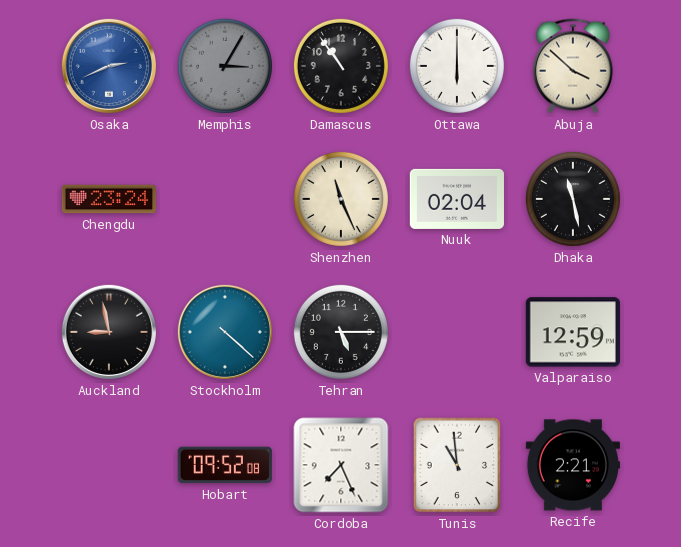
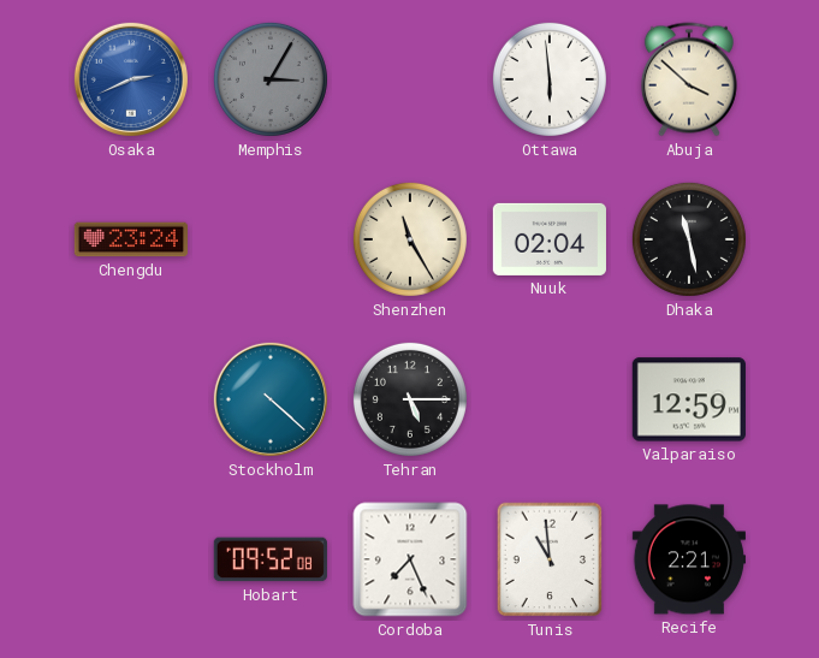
Damascus: 10:54 -> none (341, 66)
Ottawa: 6:00 -> 5:59 (550, 79)
Shenzhen: 11:26 -> 11:25 (410, 239)
Auckland: 8:58 -> none (109, 332)
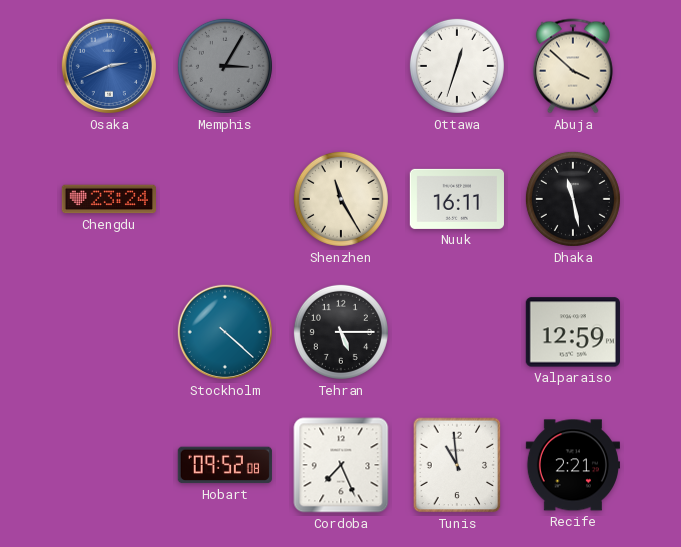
Ottawa: 5:59 -> 12:33 (457, 66)
Nuuk: 02:04 -> 16:11 (457, 199)
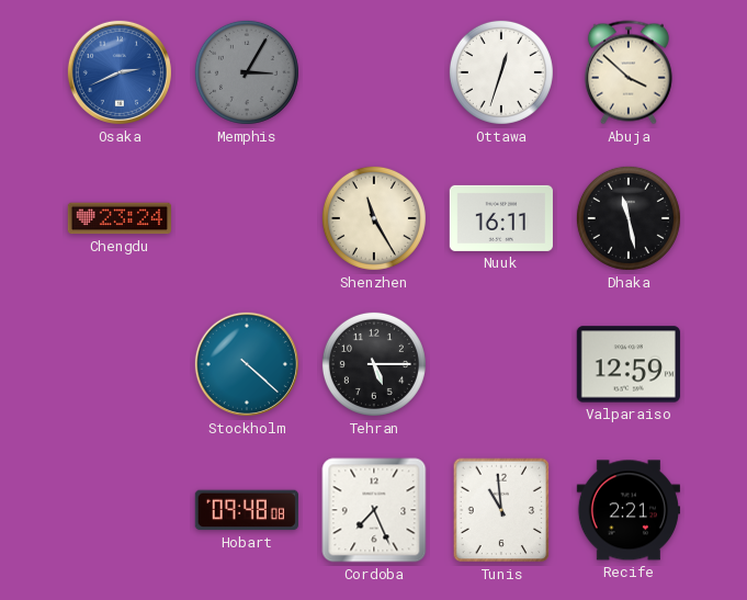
Hobart: 09:52 -> 09:48 (247, 510)
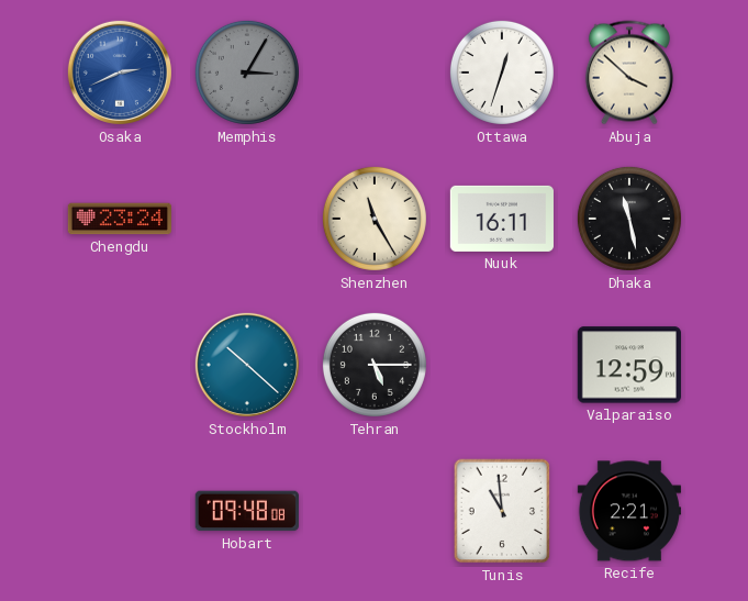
Stockholm: 4:22 -> 10:22 (247, 365)
Cordoba: 7:26 -> none (374, 510)
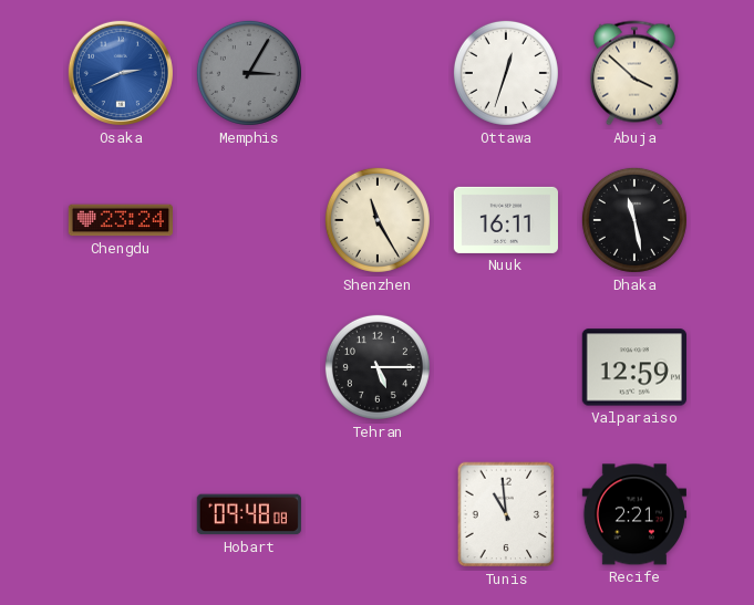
Stockholm: 10:22 -> none (247, 365)
